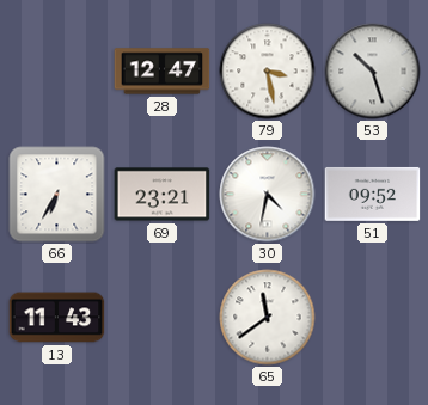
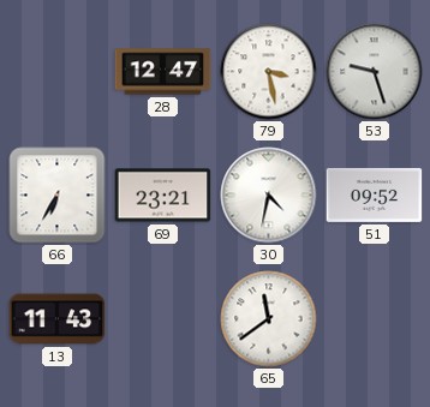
53: 10:27 -> 9:27 (375, 72)
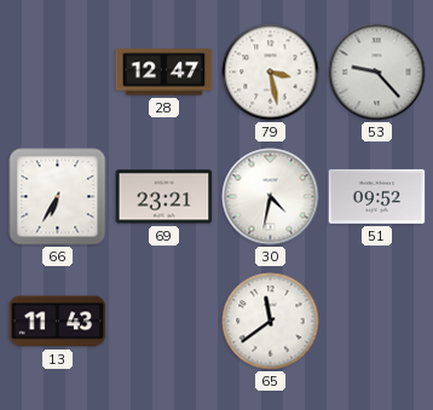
53: 9:27 -> 9:23 (377, 73)
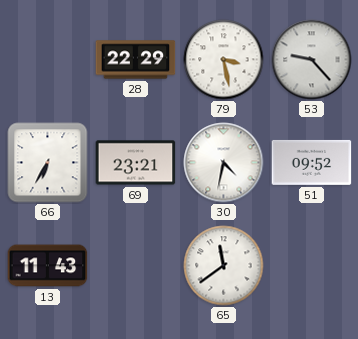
28: 12:47 -> 22:29 (136, 60)
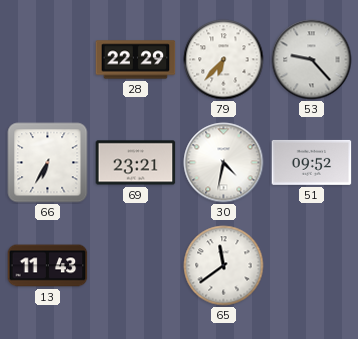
79: 3:28 -> 6:37 (224, 60)
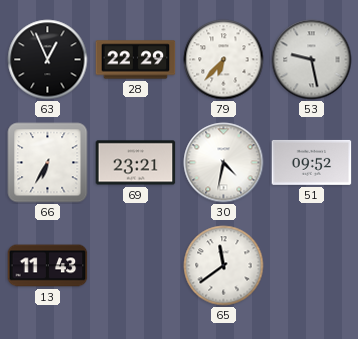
63: none -> 12:56 (48, 60)
53: 9:23 -> 9:28 (312, 60)
